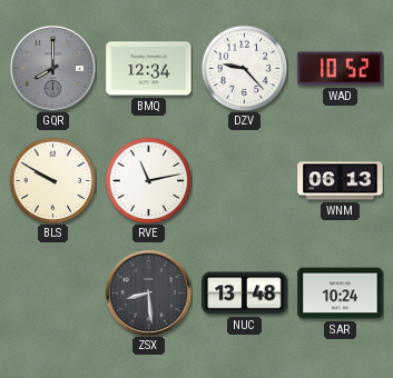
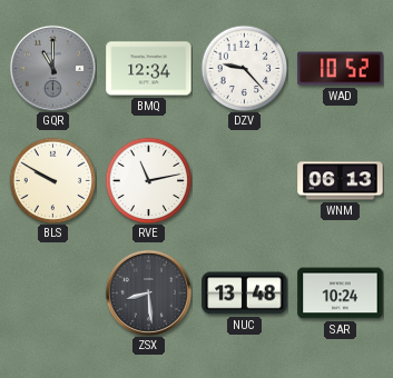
GQR: 8:00 -> 11:00 (52, 68)
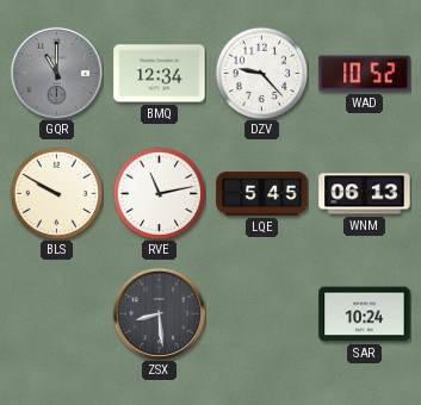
LQE: none -> 5:45 (262, 194)
NUC: 13:48 -> none (245, 294)
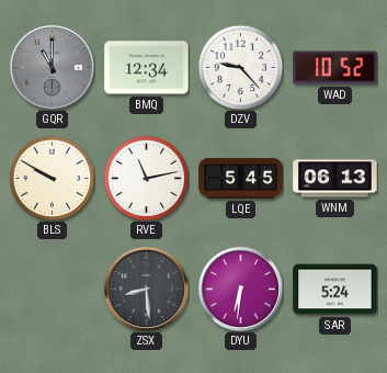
DYU: none -> 6:31 (240, 289)
SAR: 10:24 -> 5:24 (335, 290)
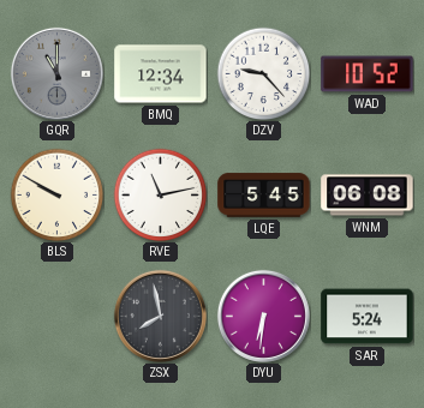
WNM: 06:13 -> 06:08 (368, 196)
ZSX: 8:29 -> 7:58 (160, 316)
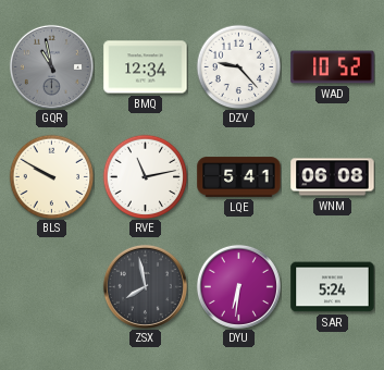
GQR: 11:00 -> 10:58 (51, 66)
LQE: 5:45 -> 5:41 (239, 177)
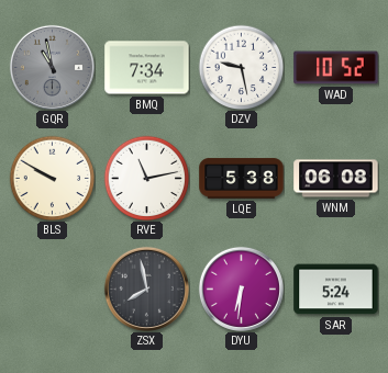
BMQ: 12:34 -> 7:34 (147, 68)
DZV: 9:23 -> 9:28 (241, 67)
LQE: 5:41 -> 5:38 (242, 179)
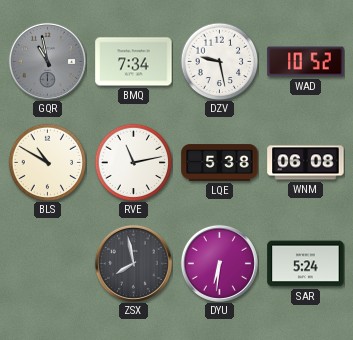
BLS: 9:50 -> 10:50 (47, 162)
